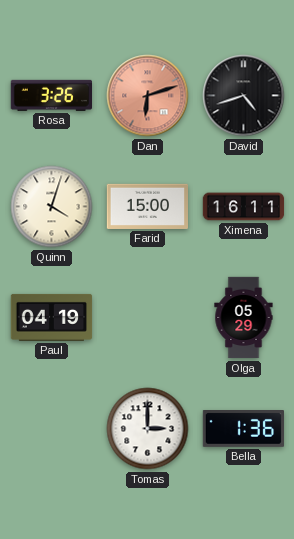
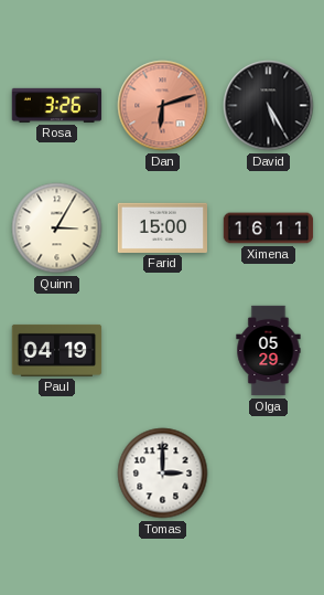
David: 4:42 -> 5:25 (269, 106)
Quinn: 4:03 -> 3:05 (57, 229)
Bella: 1:36 -> none (243, 429)
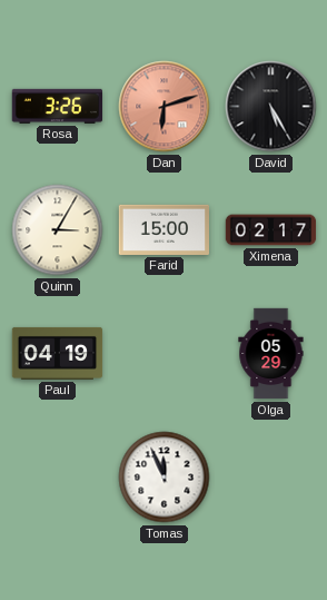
Ximena: 16:11 -> 02:17 (271, 230)
Tomas: 3:00 -> 11:56 (165, 478)
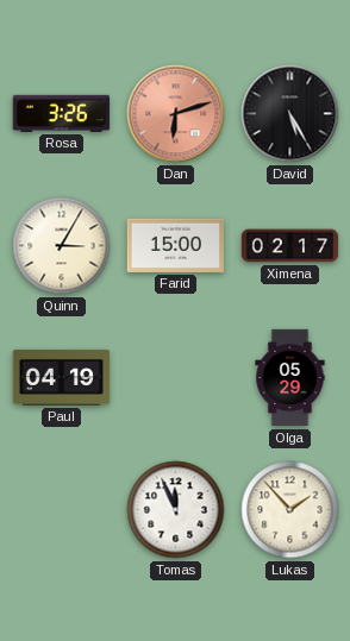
Lukas: none -> 1:53 (290, 510)
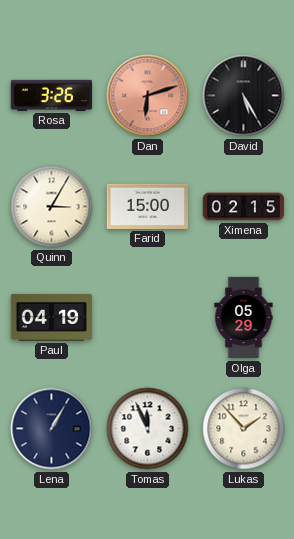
Ximena: 02:17 -> 02:15 (244, 207)
Lena: none -> 1:05 (52, 429)
